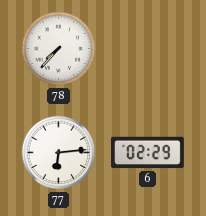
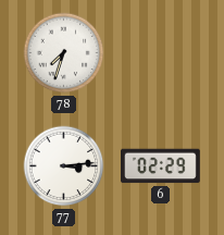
78: 7:37 -> 7:33 (64, 53)
77: 6:14 -> 3:14 (64, 166)
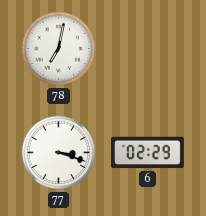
78: 7:33 -> 7:02 (59, 49)
77: 3:14 -> 3:18 (59, 153)
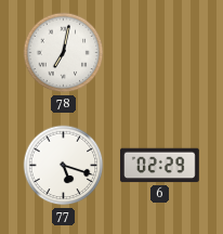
77: 3:18 -> 5:18 (64, 166)
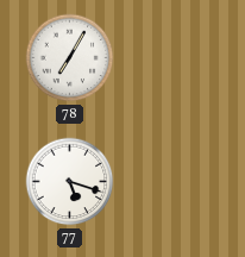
78: 7:02 -> 7:05 (70, 58)
6: 02:29 -> none (160, 166)
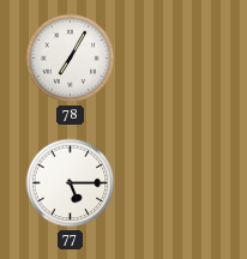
77: 5:18 -> 5:15 (71, 183)
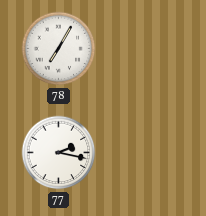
77: 5:15 -> 2:17 (59, 153)
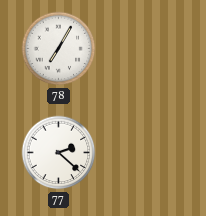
77: 2:17 -> 2:22 (59, 153)
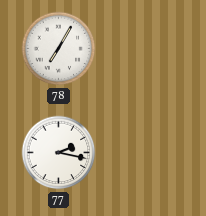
77: 2:22 -> 2:17 (59, 153)
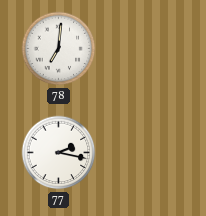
78: 7:05 -> 7:01 (59, 49)
